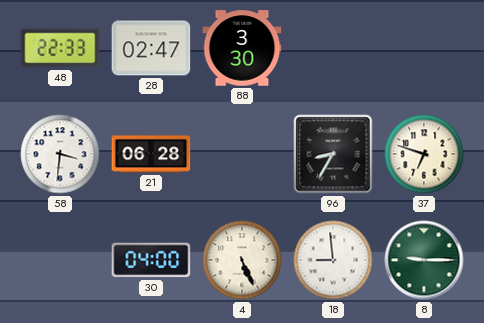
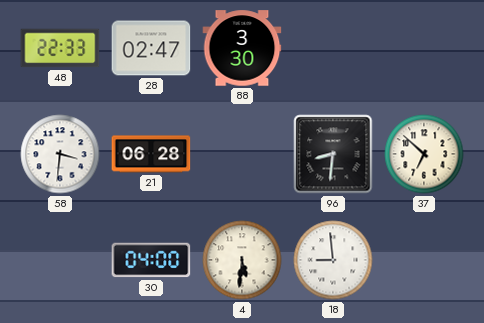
96: 8:35 -> 8:31 (333, 154)
37: 6:48 -> 6:52 (424, 154)
4: 5:26 -> 5:31 (242, 260)
8: 9:15 -> none (424, 260)
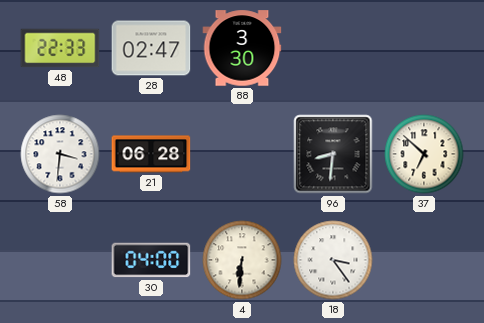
4: 5:31 -> 6:31 (242, 260)
18: 8:59 -> 3:24 (333, 260)
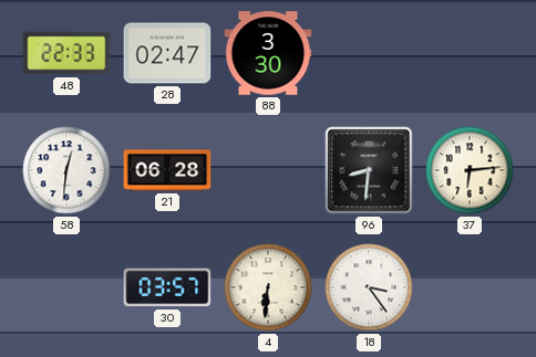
58: 3:31 -> 12:31 (66, 170)
37: 6:52 -> 6:14 (470, 170)
30: 04:00 -> 03:57 (167, 287)
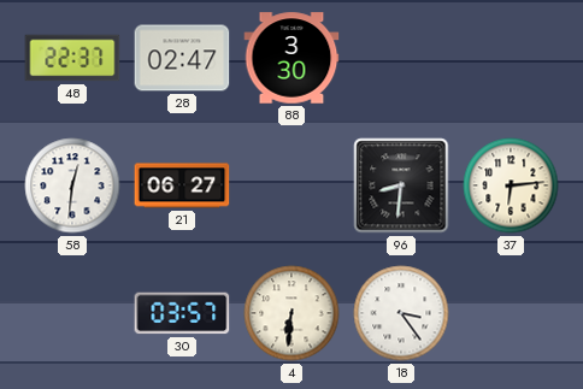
48: 22:33 -> 22:37 (72, 58)
21: 06:28 -> 06:27 (182, 185)
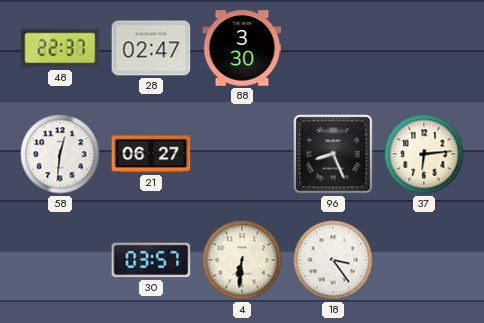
96: 8:31 -> 8:26 (333, 154)
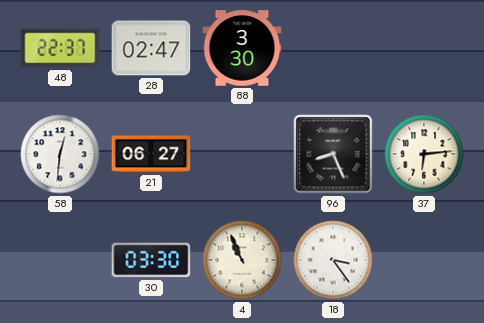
30: 03:57 -> 03:30 (151, 260)
4: 6:31 -> 10:56 (242, 260)
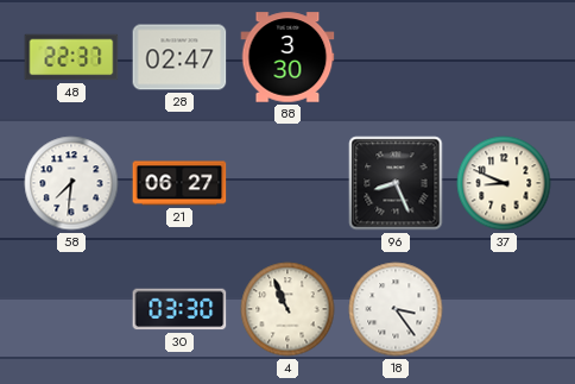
58: 12:31 -> 7:31 (71, 183)
37: 6:14 -> 8:49 (504, 183)
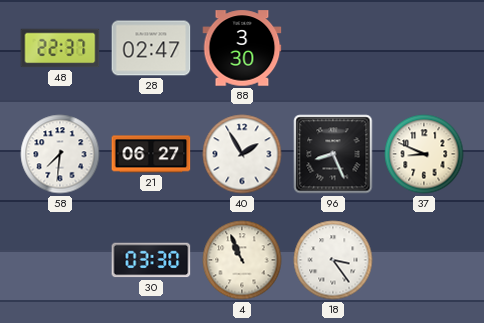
40: none -> 1:55 (242, 154)
